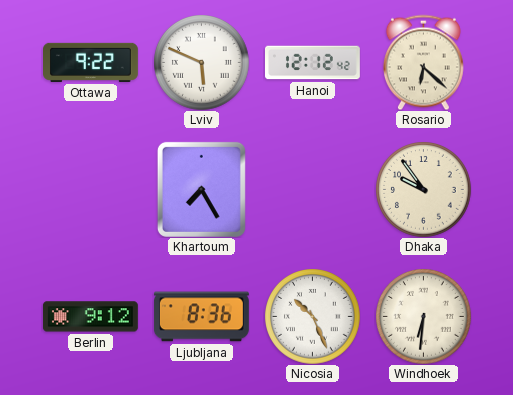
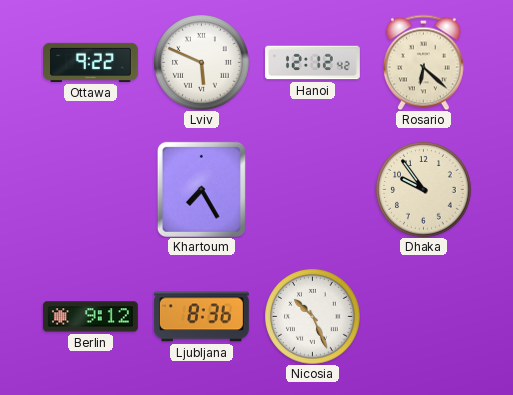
Windhoek: 6:31 -> none (423, 316)
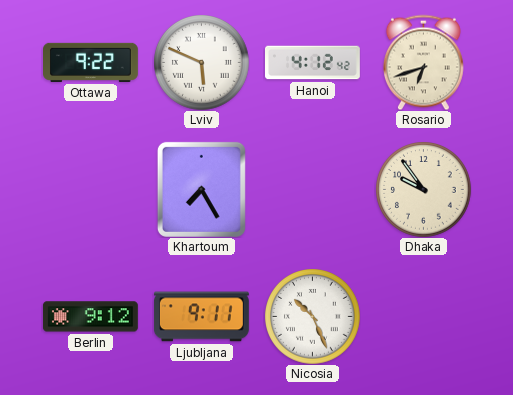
Hanoi: 12:12 -> 4:12 (313, 63)
Rosario: 6:22 -> 6:42 (423, 62)
Ljubljana: 8:36 -> 9:11 (201, 317)
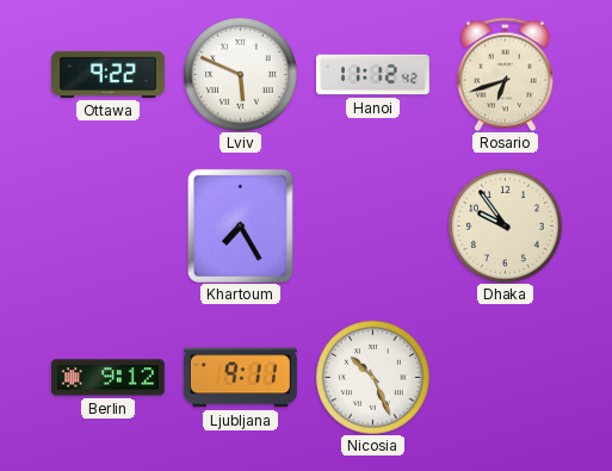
Hanoi: 4:12 -> 11:12 (373, 75)
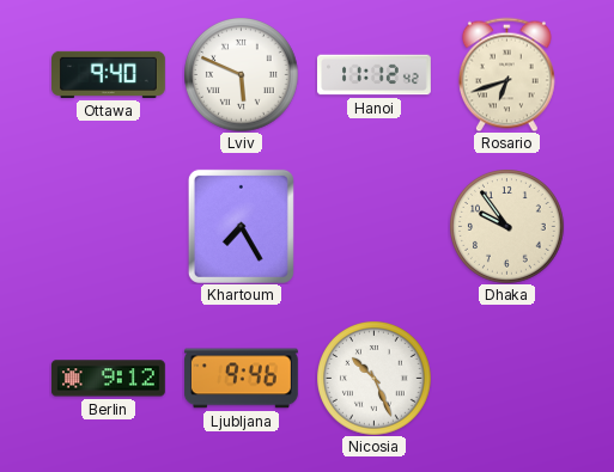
Ottawa: 9:22 -> 9:40 (109, 74)
Ljubljana: 9:11 -> 9:46 (241, 379)
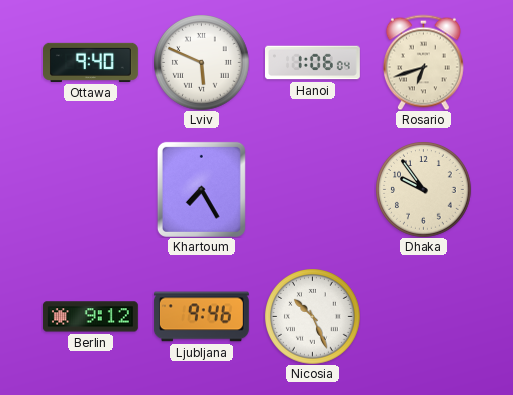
Hanoi: 11:12 -> 1:06 (313, 63)
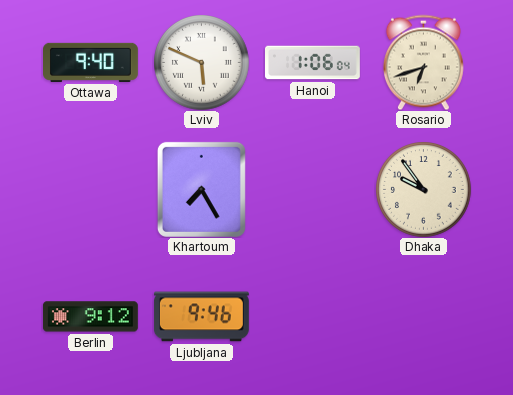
Nicosia: 10:26 -> none (312, 316)
